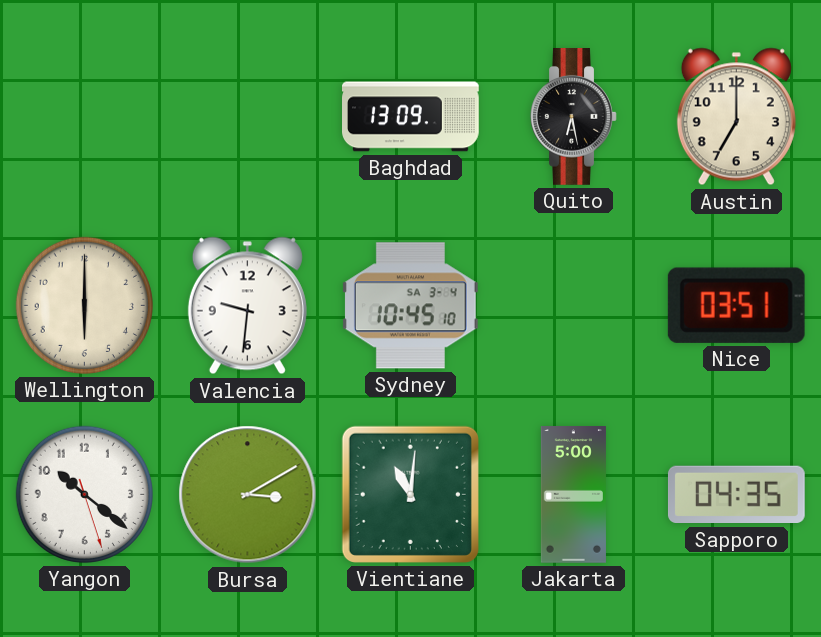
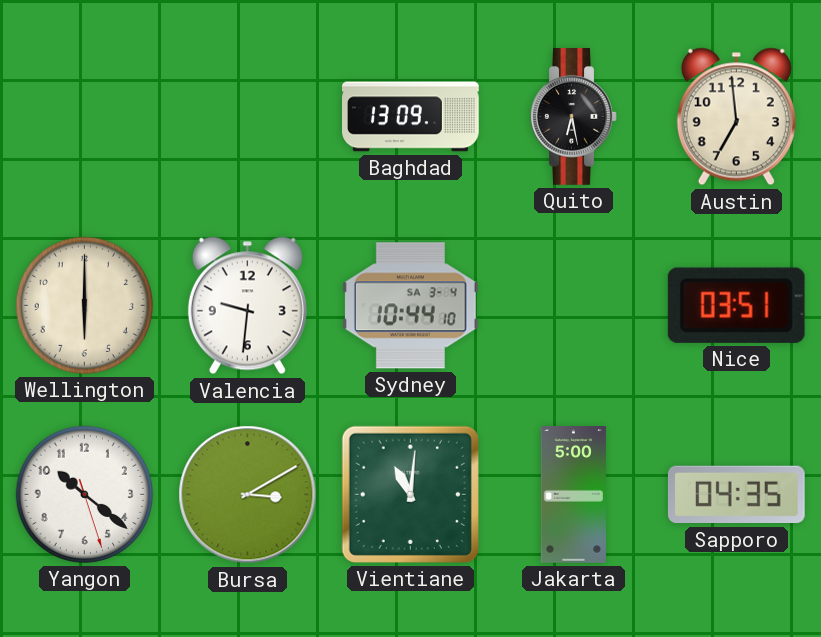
Austin: 7:00 -> 6:59 (736, 117)
Sydney: 10:45 -> 10:44 (410, 306)
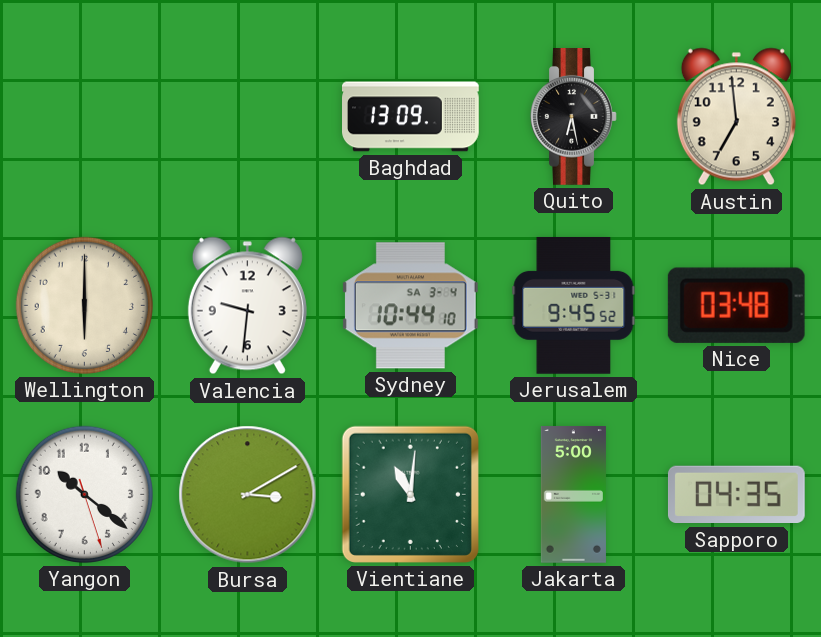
Jerusalem: none -> 9:45 (574, 305)
Nice: 03:51 -> 03:48 (736, 305)
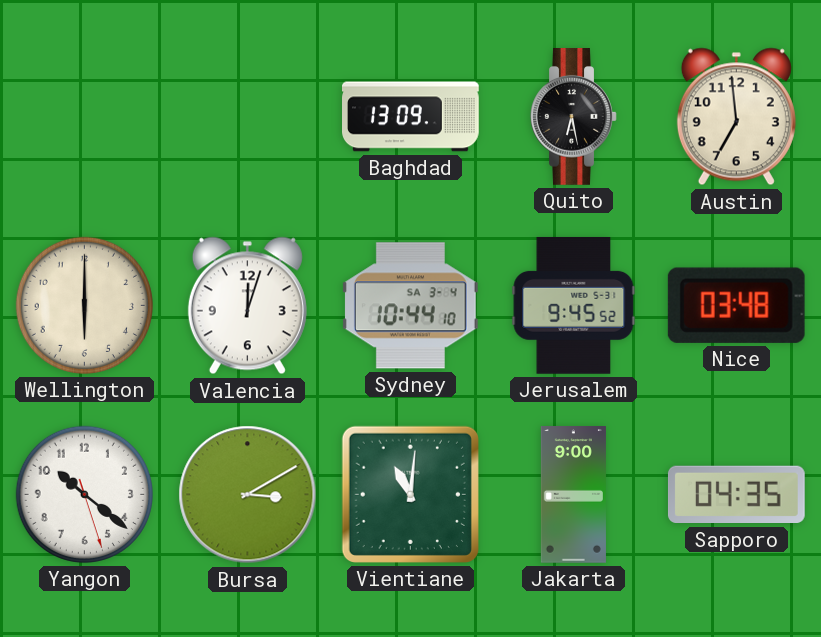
Valencia: 9:31 -> 12:03 (247, 306)
Jakarta: 5:00 -> 9:00 (573, 495)
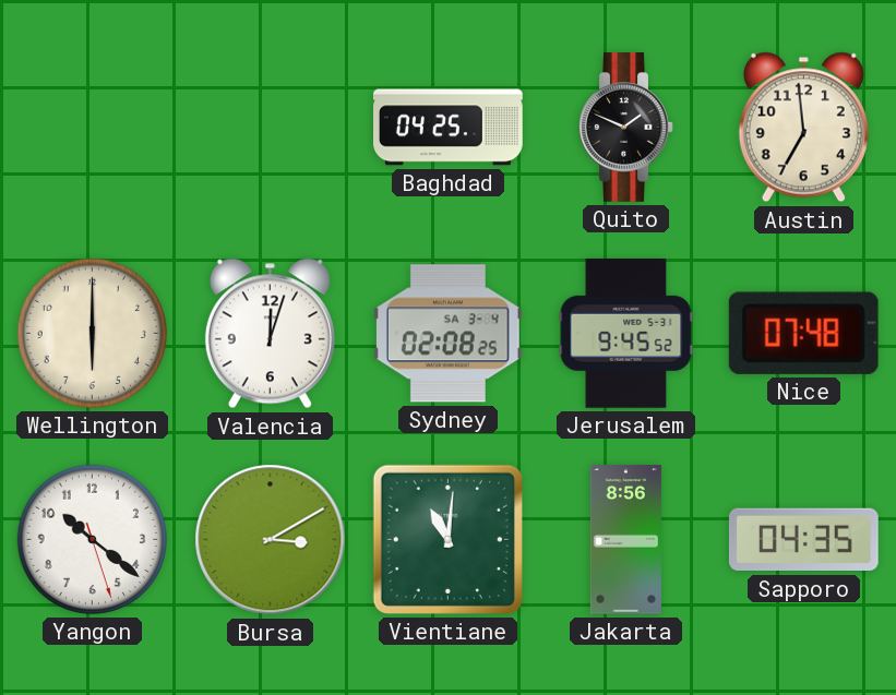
Baghdad: 13:09 -> 04:25 (449, 128)
Quito: 6:28 -> 1:49 (626, 128)
Sydney: 10:44 -> 02:08 (447, 334)
Nice: 03:48 -> 07:48 (803, 333)
Jakarta: 9:00 -> 8:56 (625, 540)
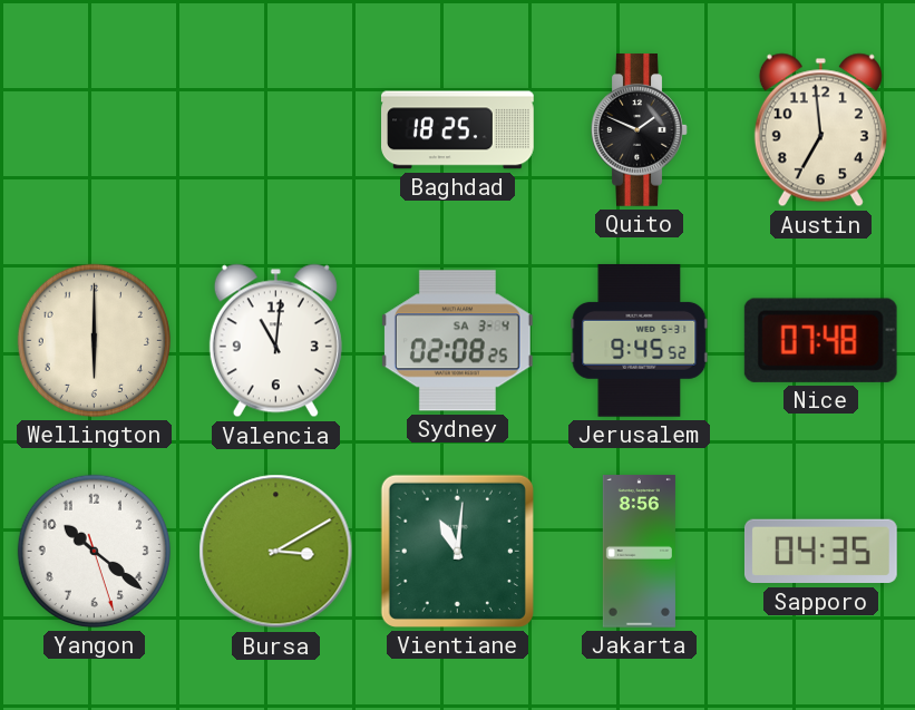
Baghdad: 04:25 -> 18:25 (458, 130)
Valencia: 12:03 -> 11:01 (275, 341)
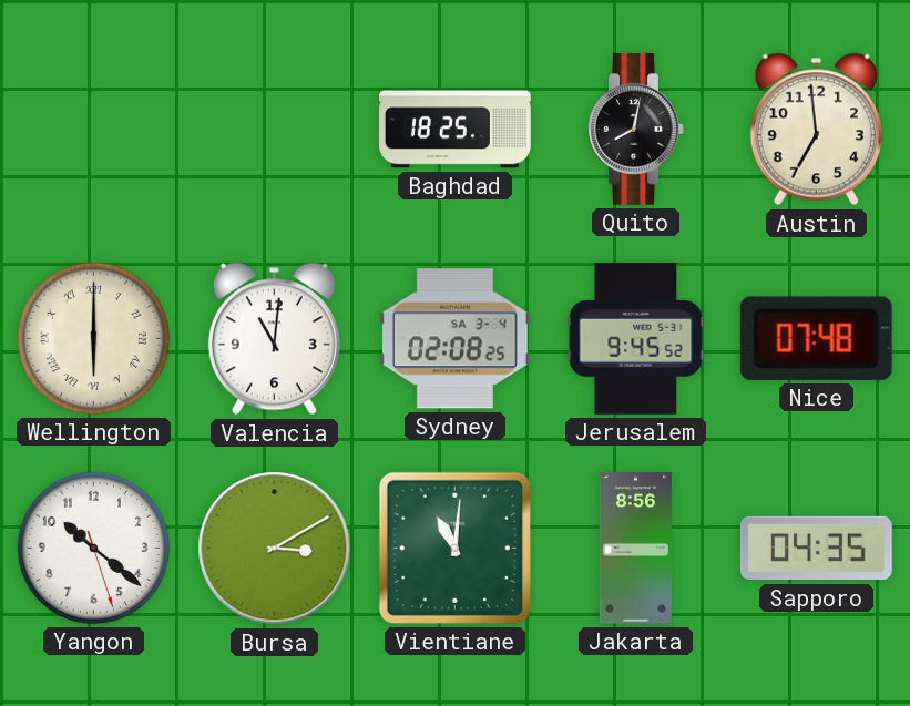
Quito: 1:49 -> 8:02 (636, 130)
Wellington numerals: Arabic -> Roman (93, 338)
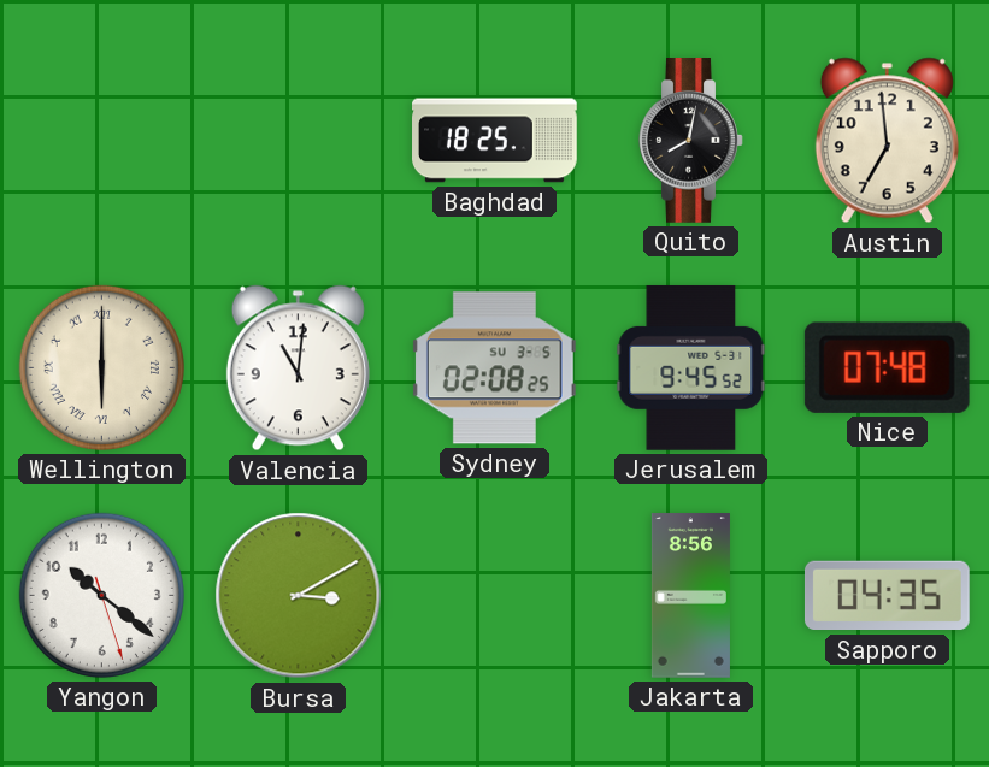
Sydney date: SA 3-4 -> SU 3-5 (494, 368)
Vientiane: 11:01 -> none (454, 548)
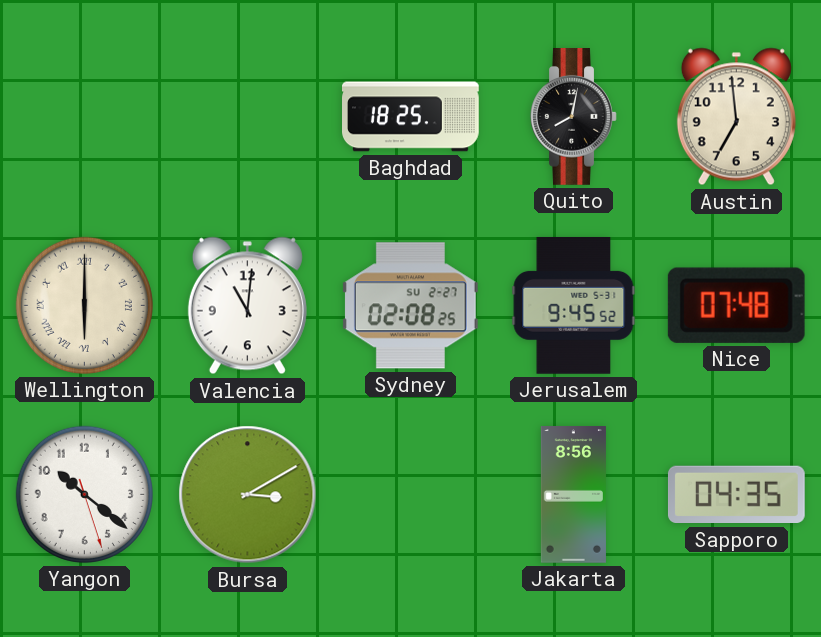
Sydney date: SU 3-5 -> SU 2-27 (410, 306)
